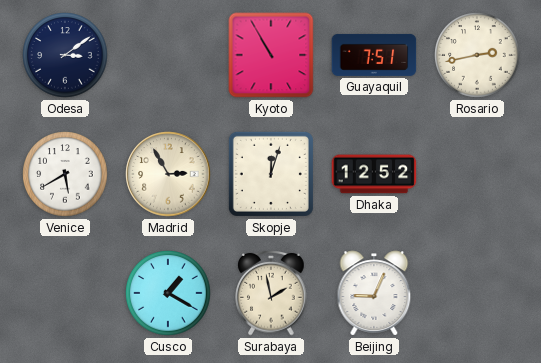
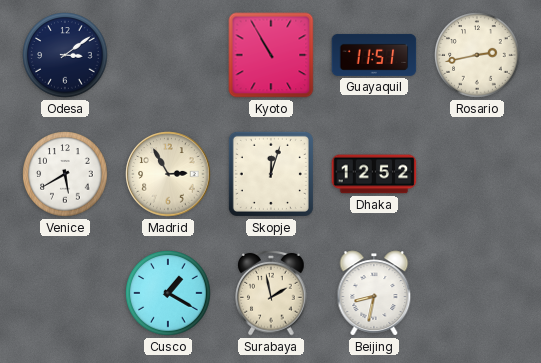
Guayaquil: 7:51 -> 11:51 (374, 55)
Beijing: 9:04 -> 8:32 (374, 293)
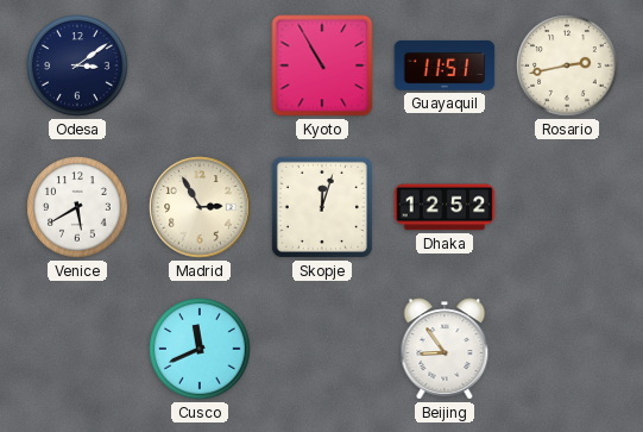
Cusco: 1:20 -> 11:41 (200, 349)
Surabaya: 1:58 -> none (271, 293)
Beijing: 8:32 -> 8:54 (445, 349)
